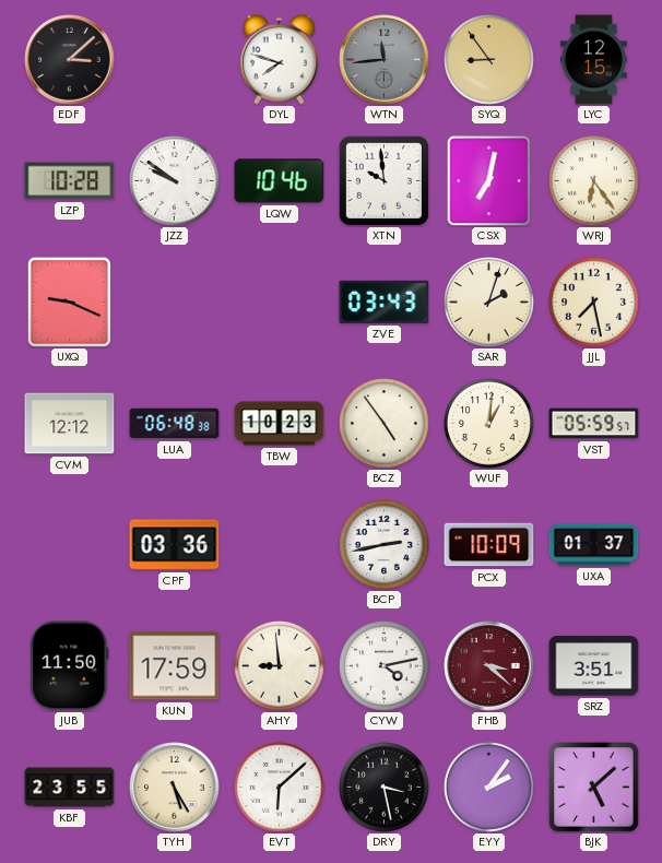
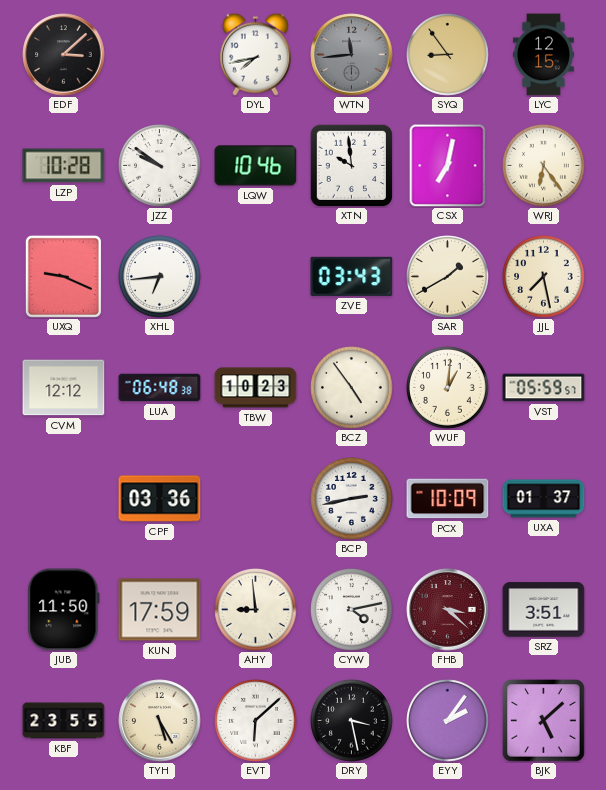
DYL: 7:48 -> 7:43 (255, 54)
XHL: none -> 6:44 (160, 277)
SAR: 2:03 -> 1:40 (448, 277)
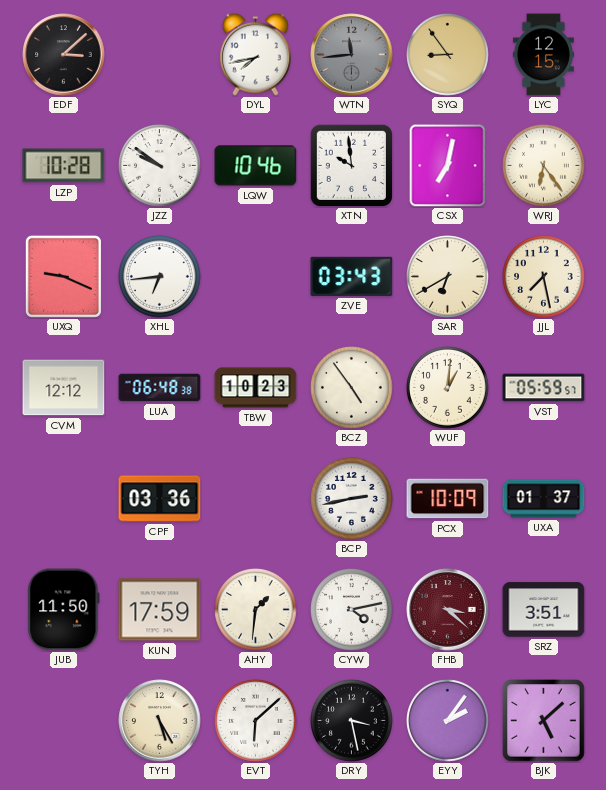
SAR: 1:40 -> 6:40 (448, 277)
AHY: 8:59 -> 1:31 (256, 610)
KBF: 23:55 -> none (64, 721)
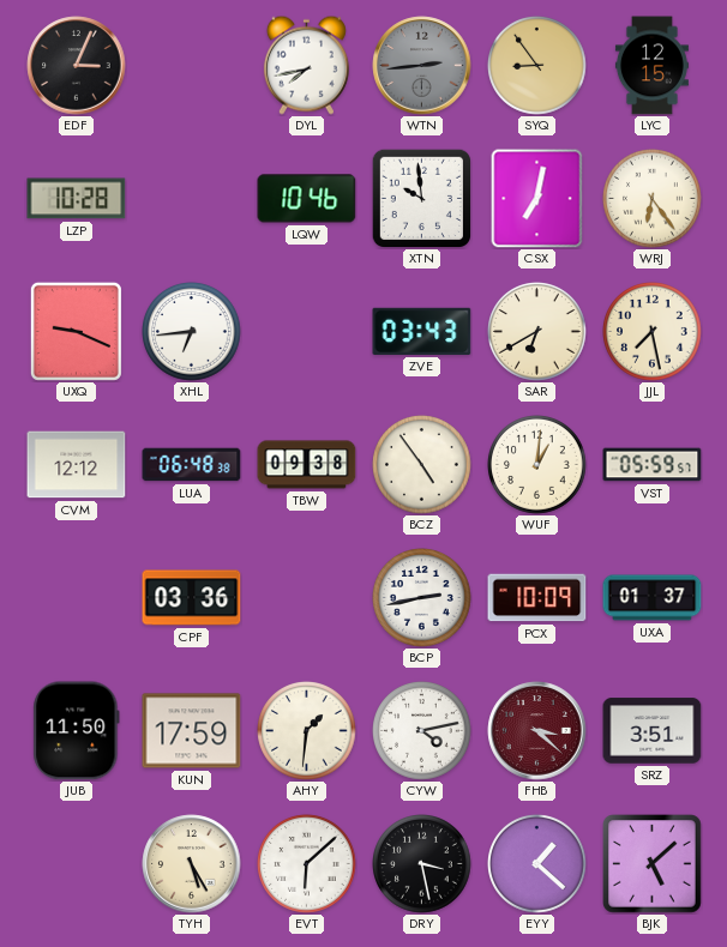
EDF: 3:08 -> 3:04 (77, 66)
WTN: 11:44 -> 2:44 (422, 66)
JZZ: 9:51 -> none (160, 166)
TBW: 10:23 -> 09:38 (307, 465)
EYY: 2:06 -> 1:22 (537, 864)
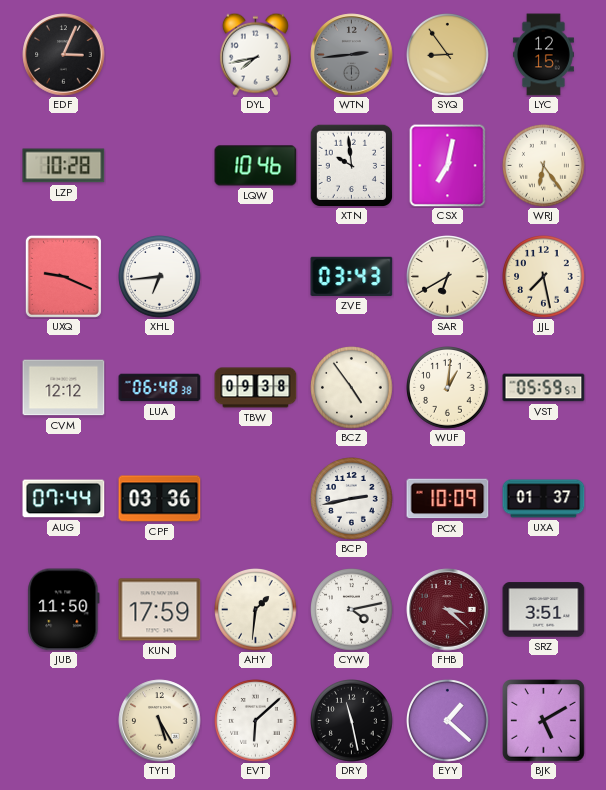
AUG: none -> 07:44 (64, 499)
DRY: 3:28 -> 11:28 (352, 721)
BJK: 5:08 -> 5:10 (544, 721)
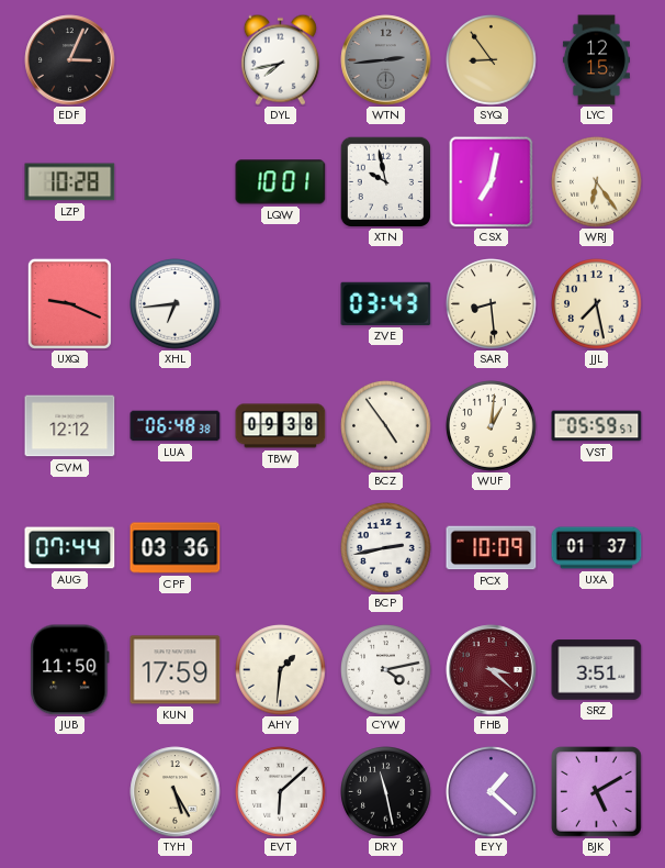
LQW: 10:46 -> 10:01 (281, 182)
XTN: 9:59 -> 9:58 (385, 181)
SAR: 6:40 -> 8:29 (492, 304)
